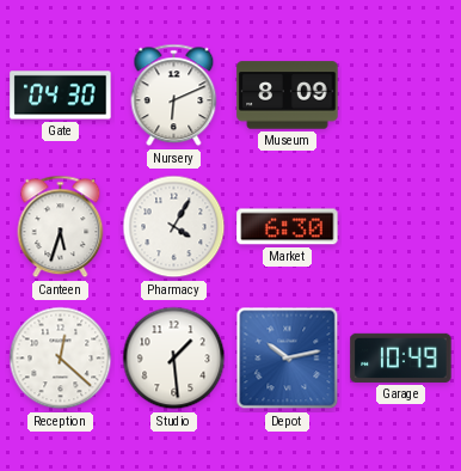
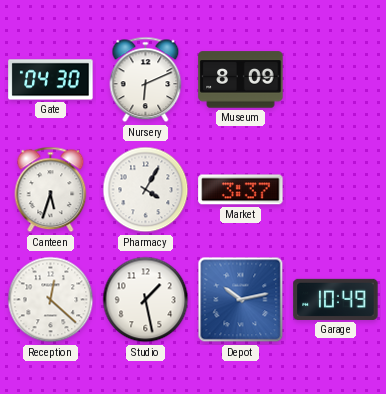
Market: 6:30 -> 3:37 (241, 190)
Studio: 1:29 -> 1:28 (146, 300)
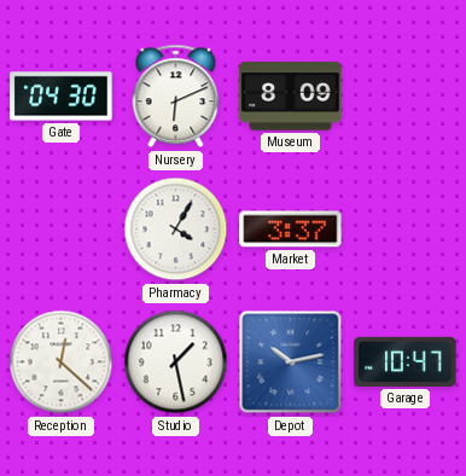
Canteen: 5:33 -> none (51, 190)
Garage: 10:49 -> 10:47 (406, 361)
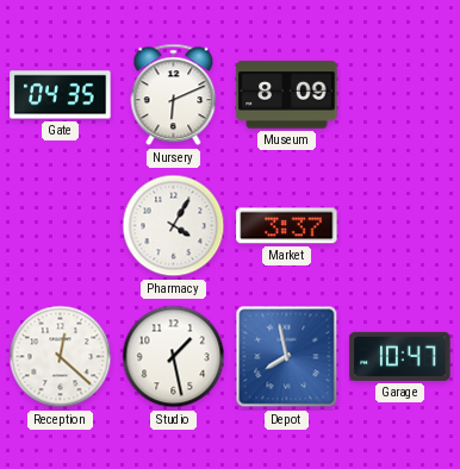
Gate: 04:30 -> 04:35 (61, 95)
Depot: 10:13 -> 7:58 (287, 357)
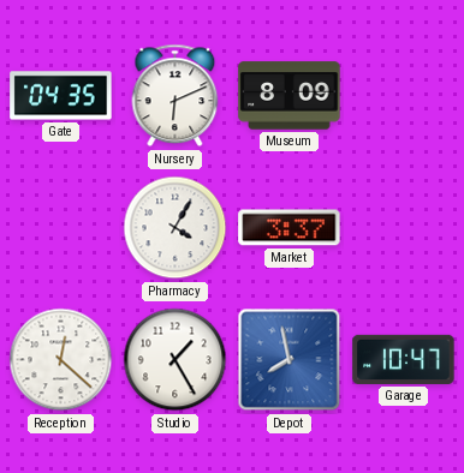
Studio: 1:28 -> 1:25 (176, 360)
